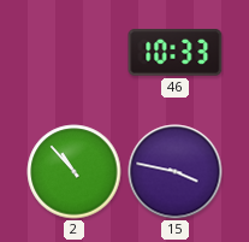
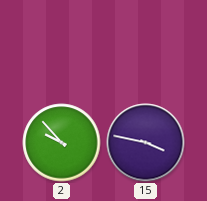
46: 10:33 -> none (176, 53)
2: 10:53 -> 9:53 (62, 143)
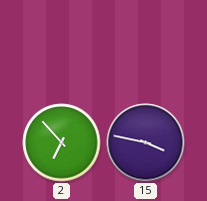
2: 9:53 -> 6:53 (62, 143)
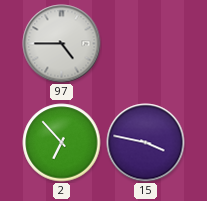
97: none -> 4:45 (62, 44)
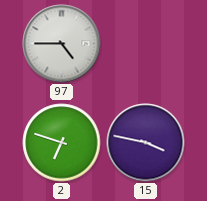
2: 6:53 -> 6:48 (62, 143)
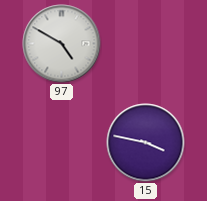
97: 4:45 -> 4:50 (62, 44)
2: 6:48 -> none (62, 143)
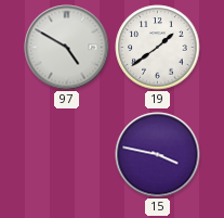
19: none -> 1:39 (158, 48)
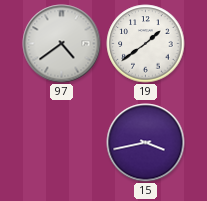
97: 4:50 -> 4:39 (62, 44)
15: 3:47 -> 3:43 (146, 143)
